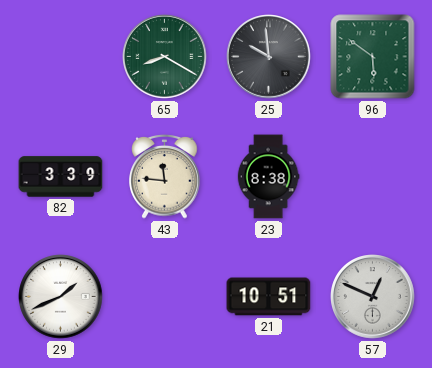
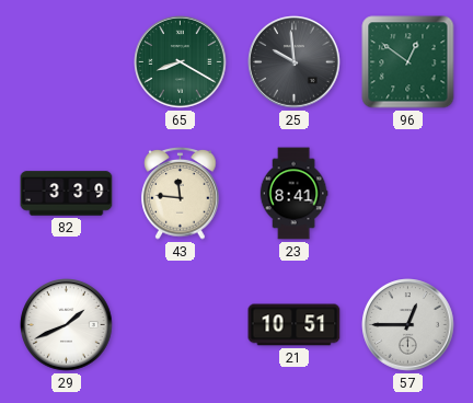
96: 5:51 -> 12:51 (408, 62)
23: 8:38 -> 8:41 (293, 194)
57: 12:49 -> 12:45 (408, 325)
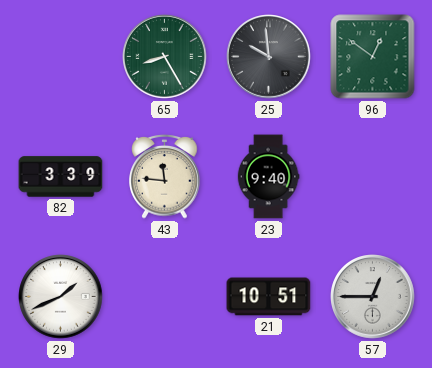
65: 8:20 -> 8:25 (165, 57)
23: 8:41 -> 9:40 (268, 177)
